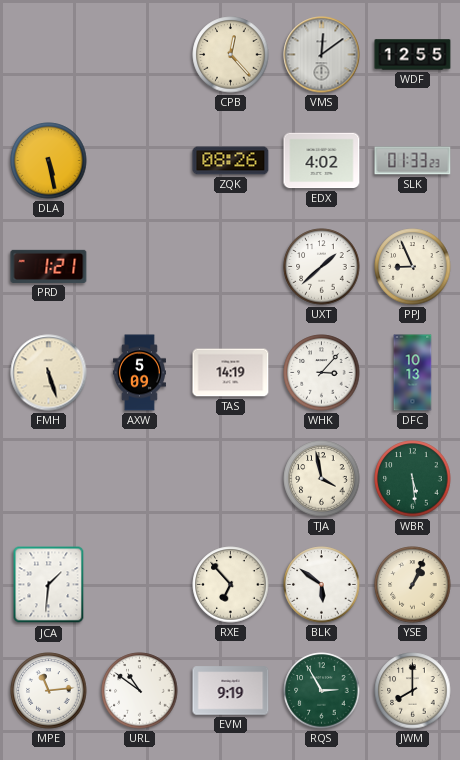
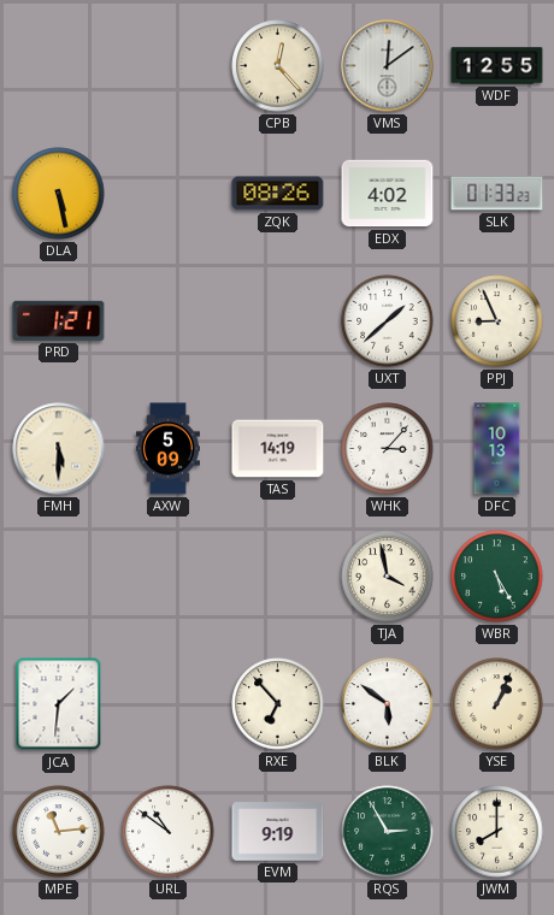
FMH: 5:27 -> 5:30 (59, 449)
WBR: 5:29 -> 5:25 (497, 577)
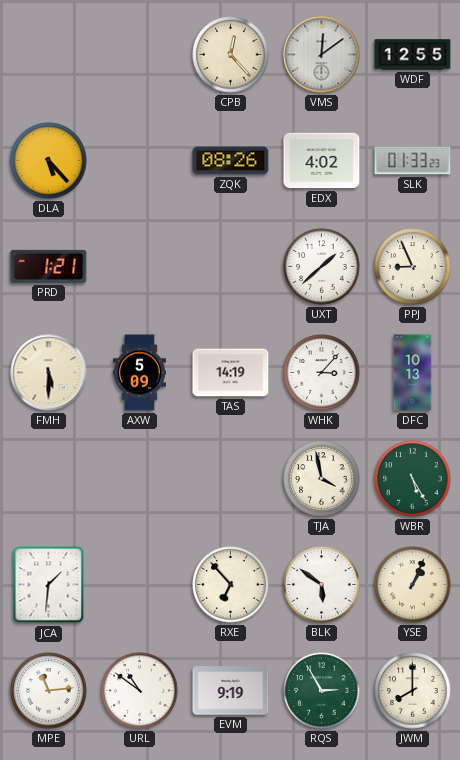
DLA: 5:28 -> 5:23 (49, 161)
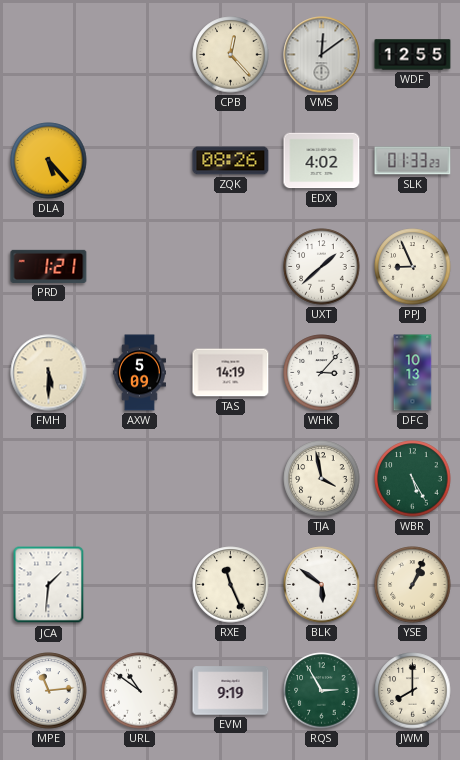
RXE: 6:53 -> 11:26 (231, 585)
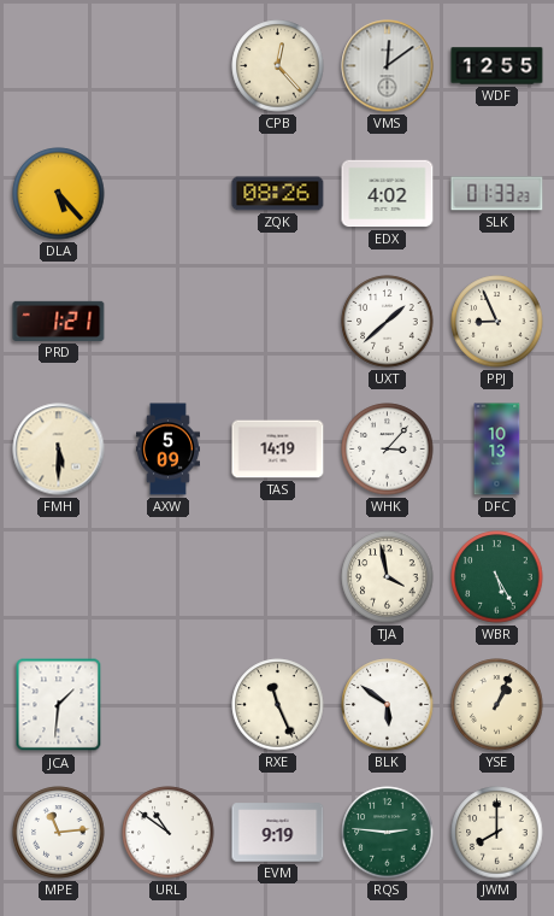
RQS: 2:55 -> 2:46 (388, 833)
